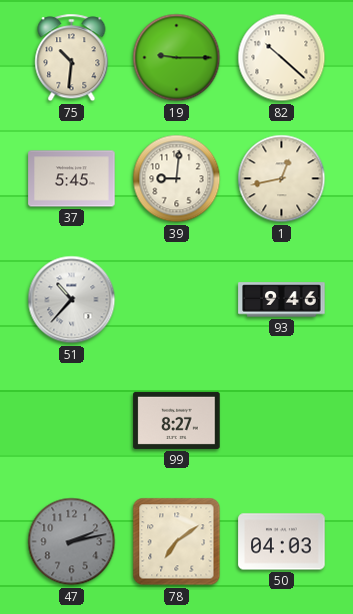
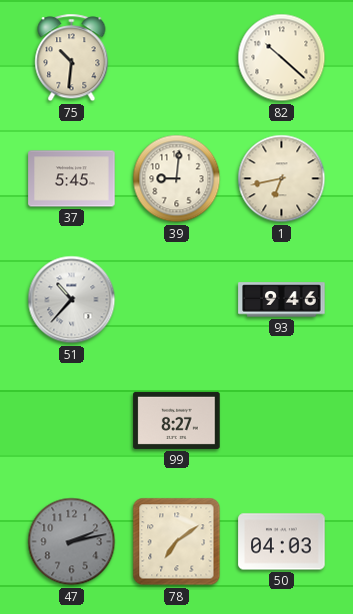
19: 9:15 -> none (177, 58)
1: 12:43 -> 6:43 (282, 179)
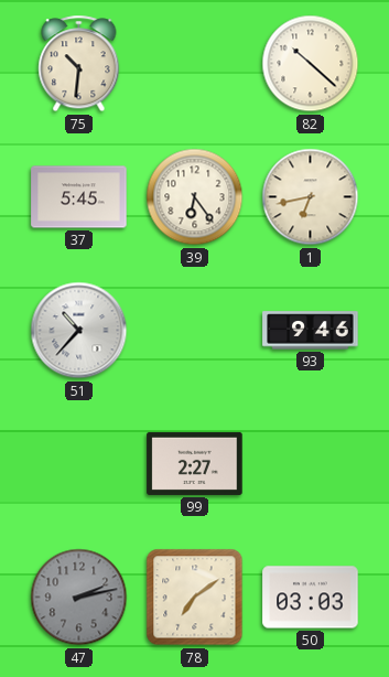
39: 9:01 -> 6:24 (195, 197)
99: 8:27 -> 2:27 (195, 463)
50: 04:03 -> 03:03 (311, 598)
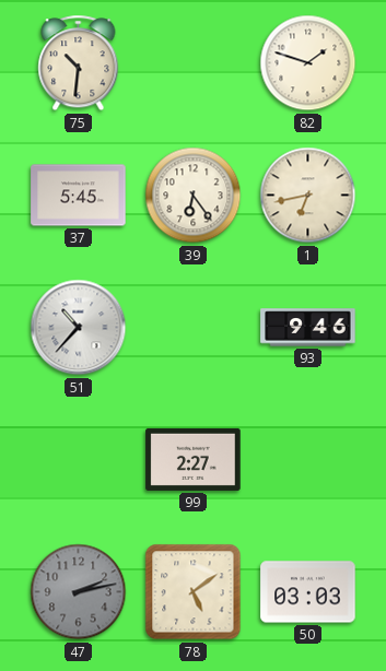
82: 10:22 -> 1:48 (308, 63)
78: 7:09 -> 5:09 (194, 592)
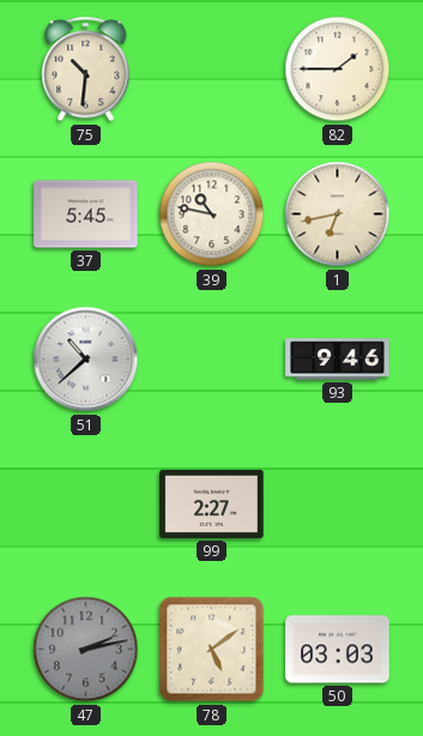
82: 1:48 -> 1:45 (338, 70)
39: 6:24 -> 10:47 (212, 215)
51: 10:37 -> 10:38 (86, 360)
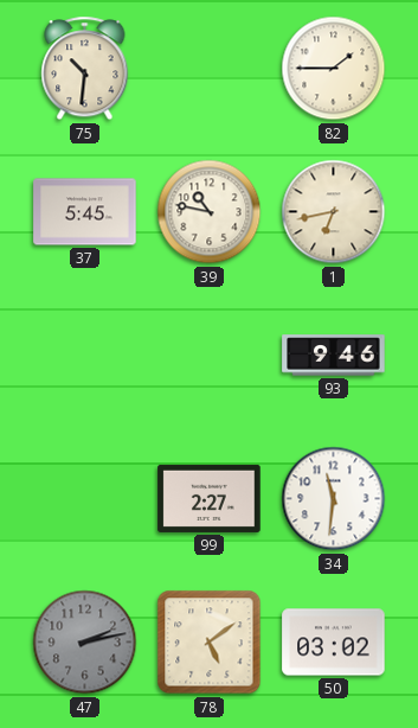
51: 10:38 -> none (86, 360)
34: none -> 11:31 (334, 499)
50: 03:03 -> 03:02 (334, 643)
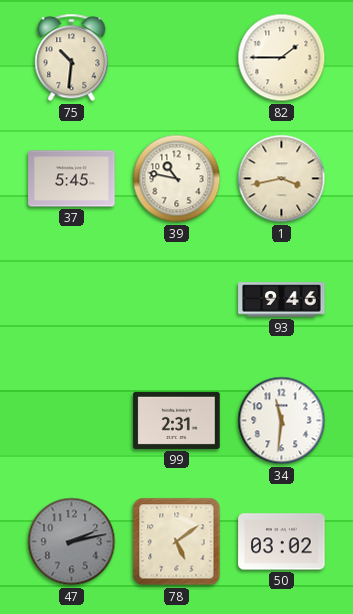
1: 6:43 -> 3:43 (282, 179)
99: 2:27 -> 2:31 (177, 420)
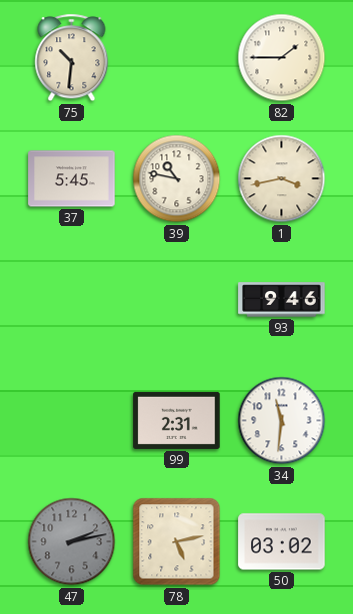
78: 5:09 -> 5:13 (177, 542)
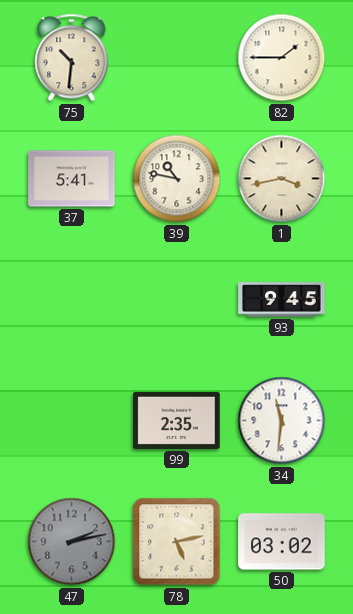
37: 5:45 -> 5:41 (72, 179)
93: 9:46 -> 9:45 (282, 300)
99: 2:31 -> 2:35 (177, 420)
